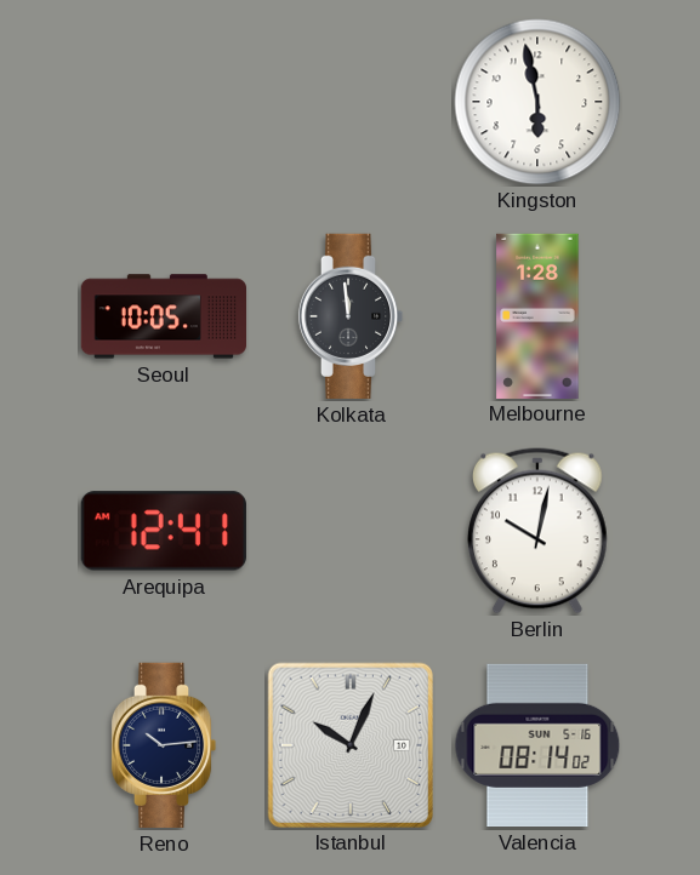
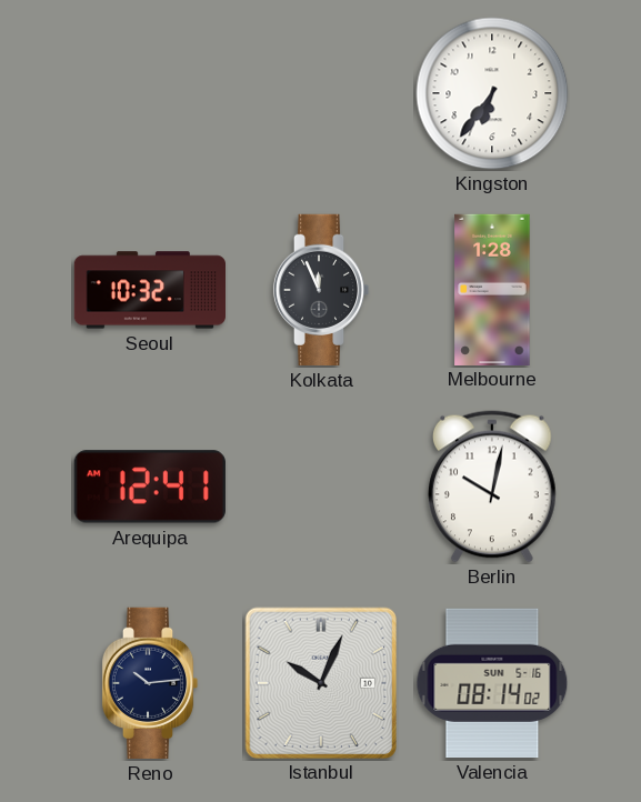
Kingston: 5:58 -> 6:36 (492, 93)
Seoul: 10:05 -> 10:32 (149, 290)
Kolkata: 11:59 -> 11:56 (321, 290)
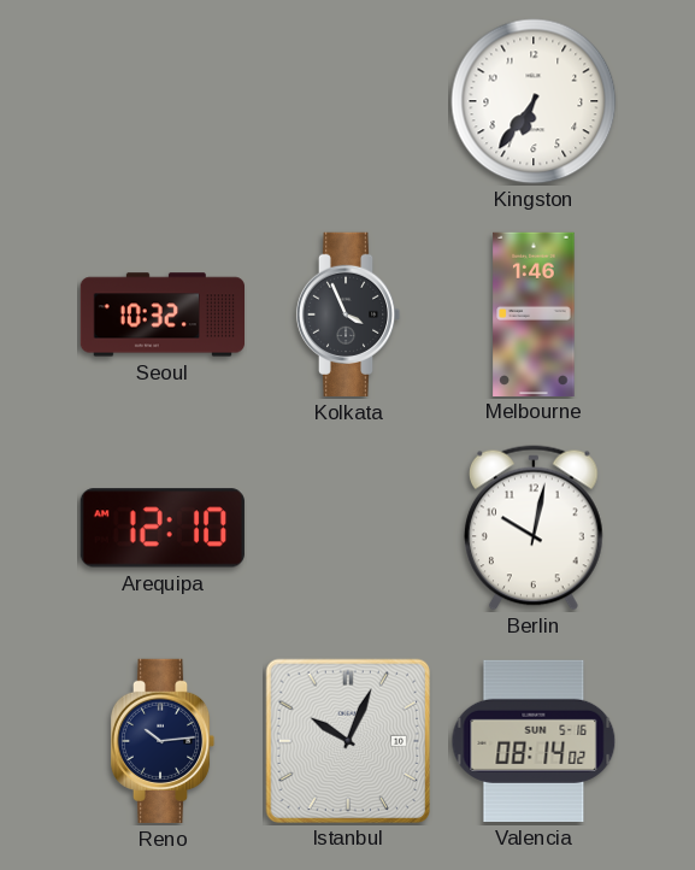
Kolkata: 11:56 -> 3:56 (348, 315)
Melbourne: 1:28 -> 1:46 (534, 313)
Arequipa: 12:41 -> 12:10 (163, 528)
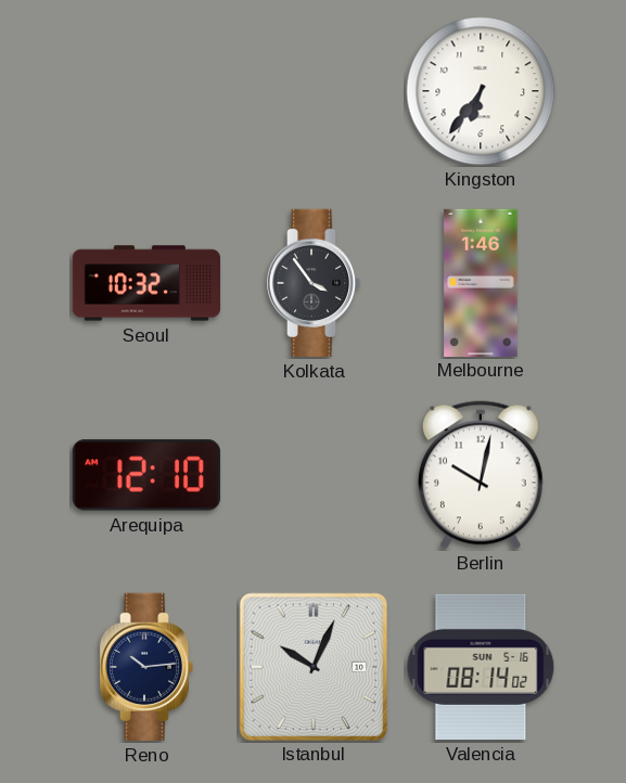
Kolkata: 3:56 -> 3:54 (314, 283)
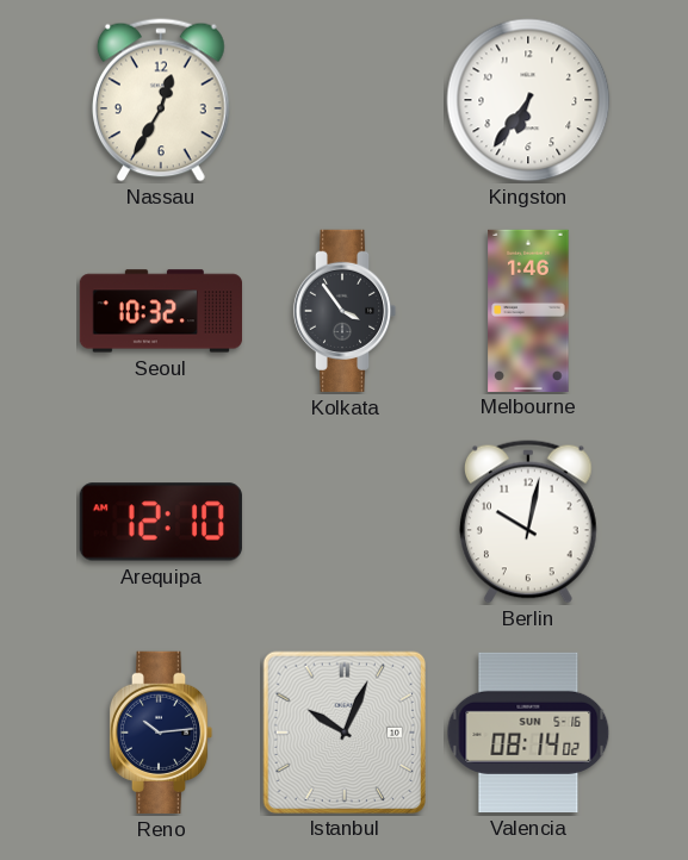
Nassau: none -> 12:35 (162, 100)
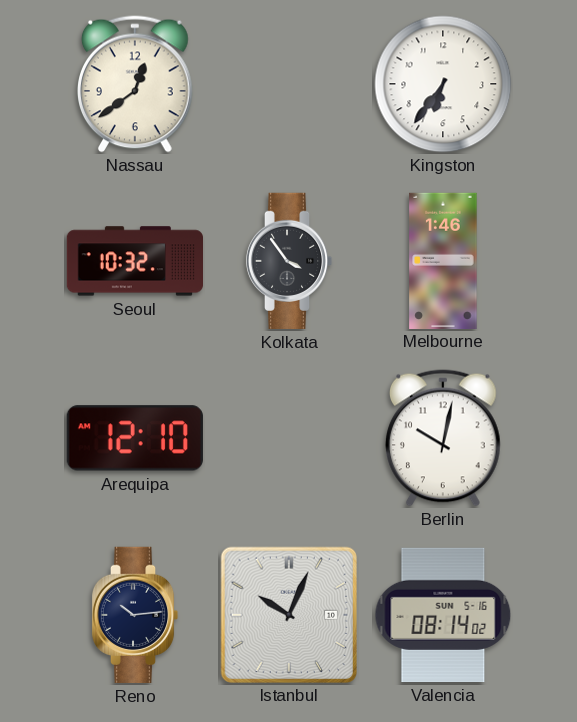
Nassau: 12:35 -> 12:39 (136, 84)
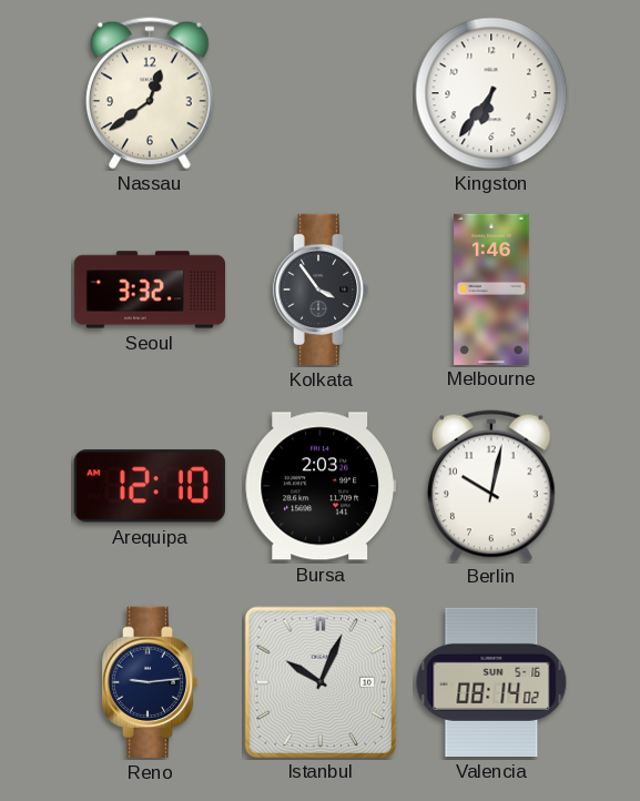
Seoul: 10:32 -> 3:32 (149, 290)
Bursa: none -> 2:03 (321, 486)
Reno: 10:14 -> 9:14 (150, 682)
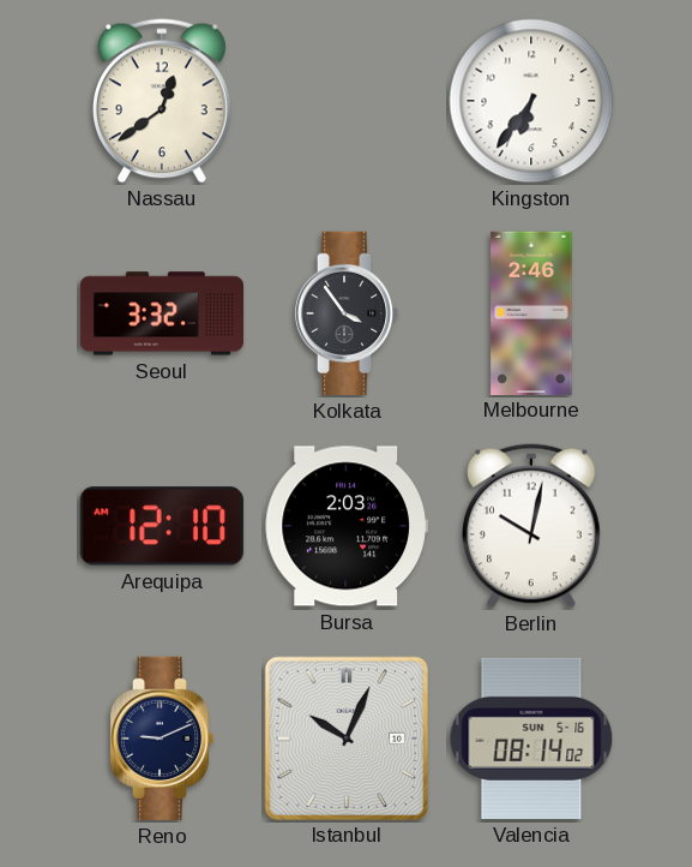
Melbourne: 1:46 -> 2:46 (531, 312)
Reno: 9:14 -> 9:11 (162, 739)
